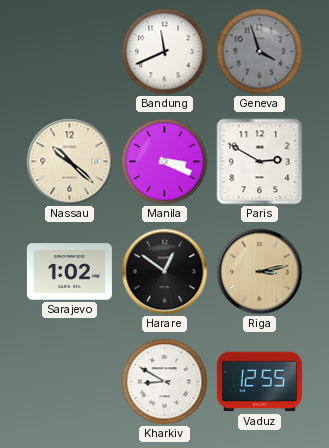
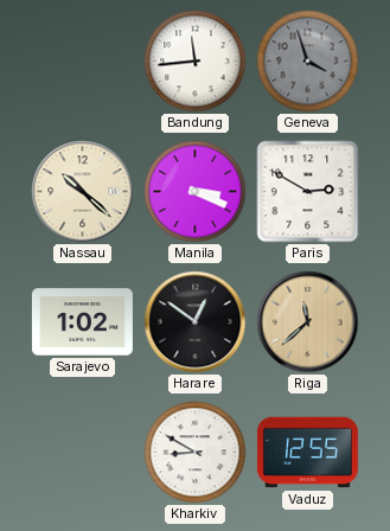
Bandung: 11:41 -> 11:44 (196, 62)
Riga: 3:13 -> 11:38 (308, 322)
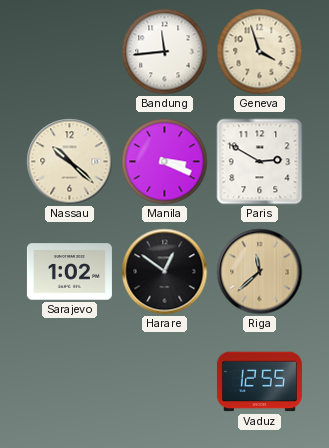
Geneva dial: grey -> cream (260, 52)
Kharkiv: 8:50 -> none (196, 453)
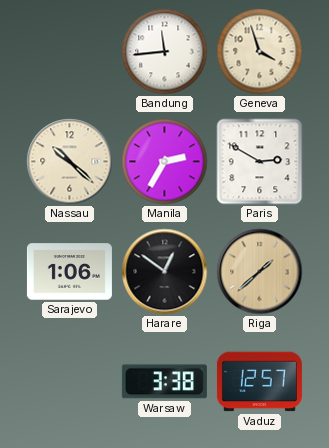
Manila: 3:19 -> 2:35 (165, 162)
Sarajevo: 1:02 -> 1:06 (69, 272)
Riga: 11:38 -> 1:38 (260, 272)
Warsaw: none -> 3:38 (164, 382)
Vaduz: 12:55 -> 12:57 (259, 382)
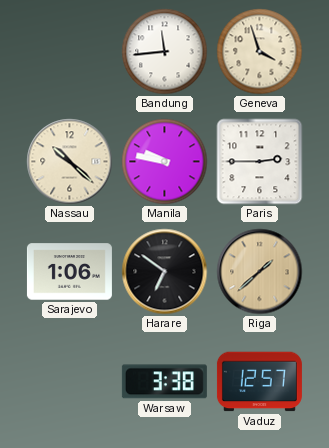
Manila: 2:35 -> 9:47 (165, 162)
Paris: 2:50 -> 2:45 (260, 162)
Harare: 12:51 -> 6:51 (165, 272)
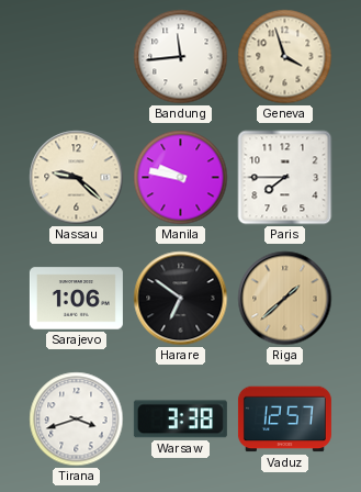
Nassau: 10:22 -> 9:22 (77, 178)
Paris: 2:45 -> 7:45 (285, 178)
Tirana: none -> 3:42 (77, 420)
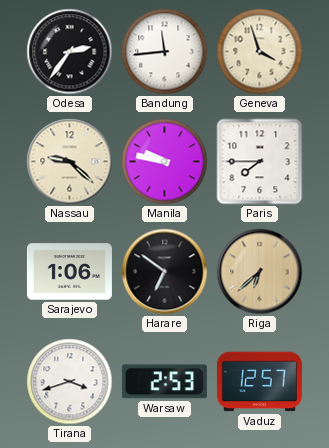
Odesa: none -> 2:36 (70, 52)
Riga: 1:38 -> 6:38 (260, 272)
Warsaw: 3:38 -> 2:53 (164, 382)
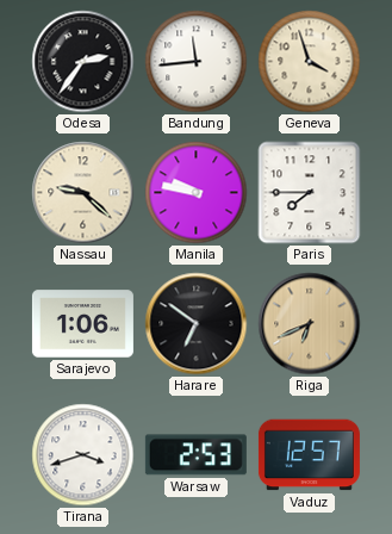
Riga: 6:38 -> 6:41 (310, 324)
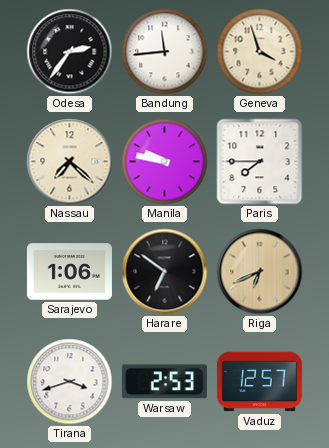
Nassau: 9:22 -> 7:22 (70, 162)
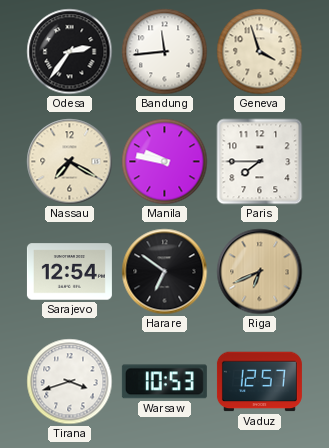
Nassau: 7:22 -> 7:20 (70, 162)
Sarajevo: 1:06 -> 12:54 (69, 272)
Warsaw: 2:53 -> 10:53 (164, 382)
